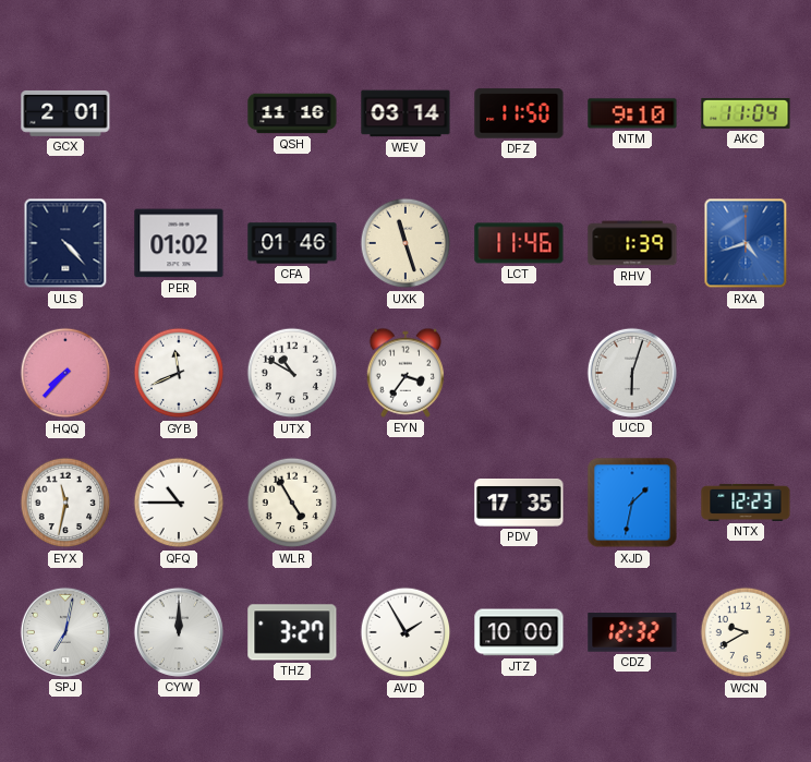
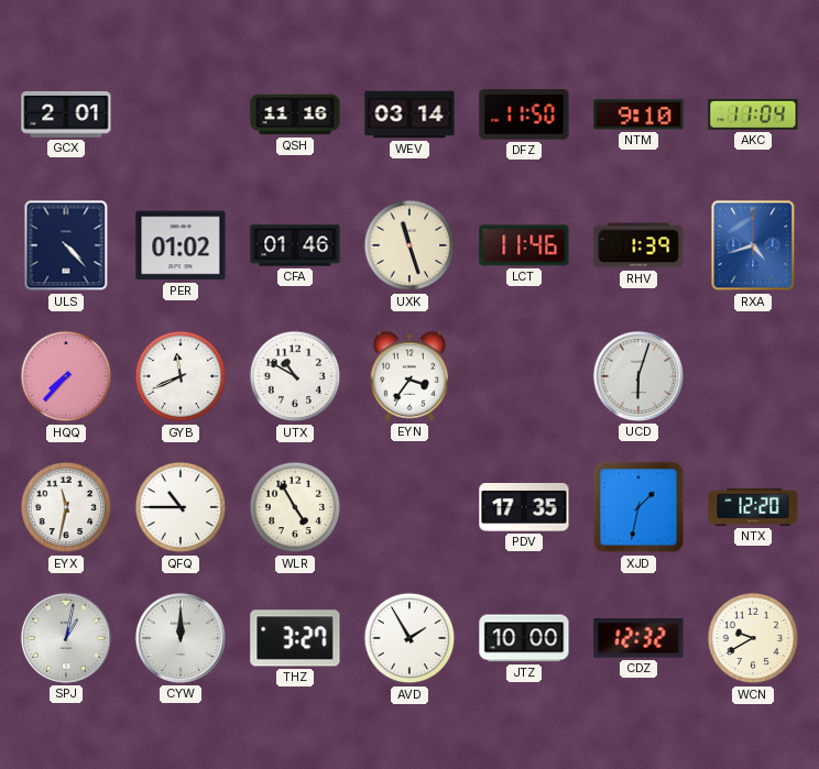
NTX: 12:23 -> 12:20 (753, 507)
SPJ: 7:02 -> 1:02 (66, 638)
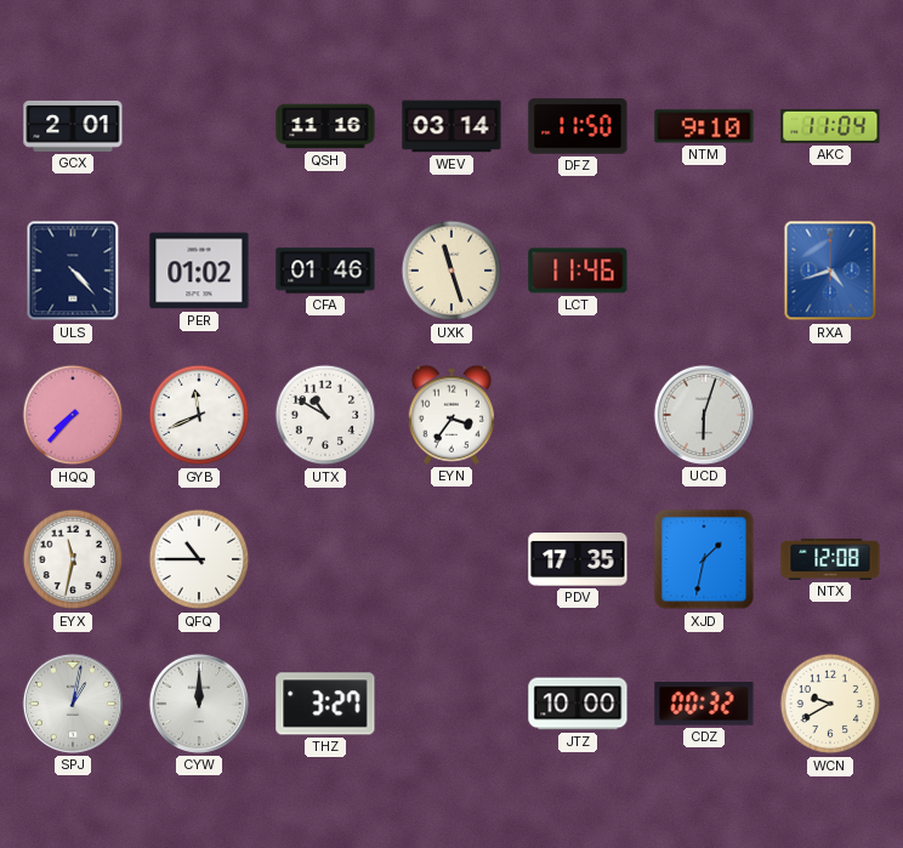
RHV: 1:39 -> none (638, 245)
WLR: 4:55 -> none (295, 507)
NTX: 12:20 -> 12:08 (830, 559)
AVD: 1:55 -> none (409, 638)
CDZ: 12:32 -> 00:32 (704, 704)
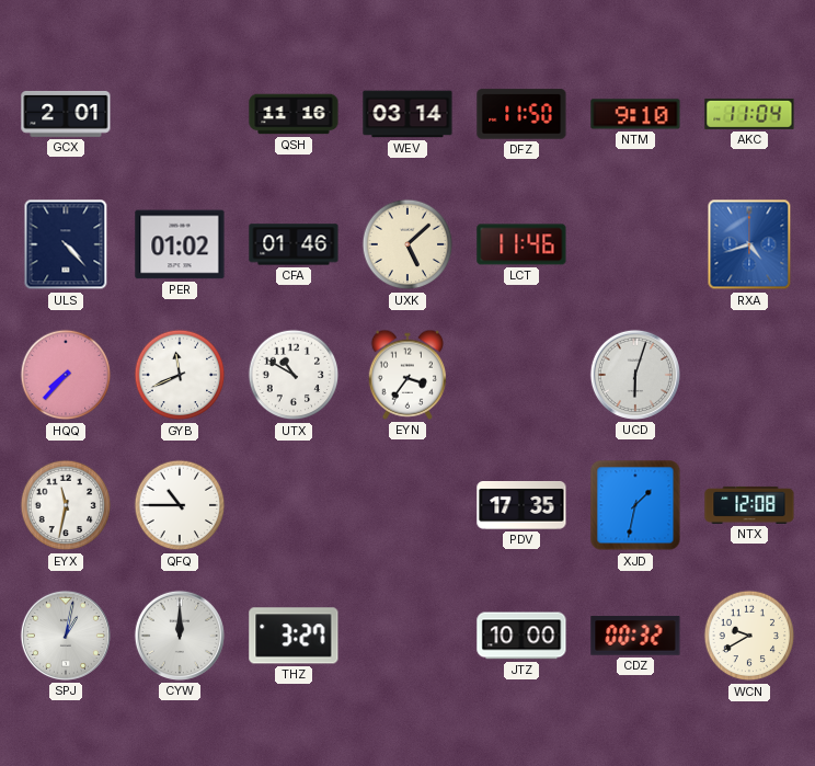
UXK: 11:27 -> 5:08 (407, 244)
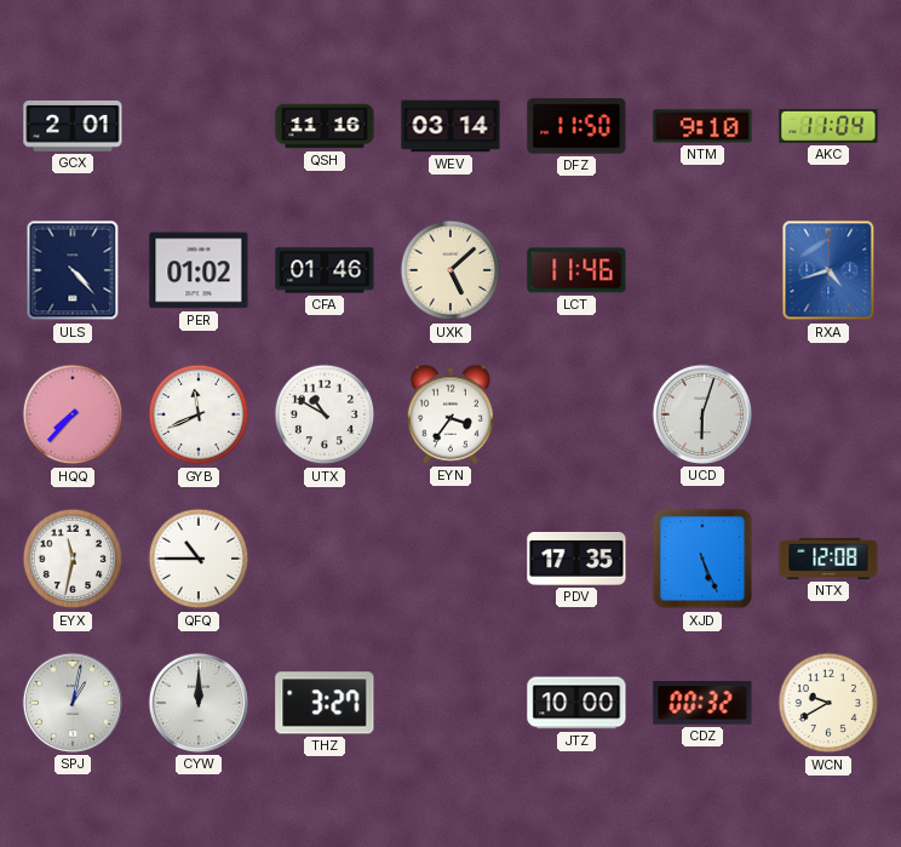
XJD: 1:32 -> 5:26 (702, 559)
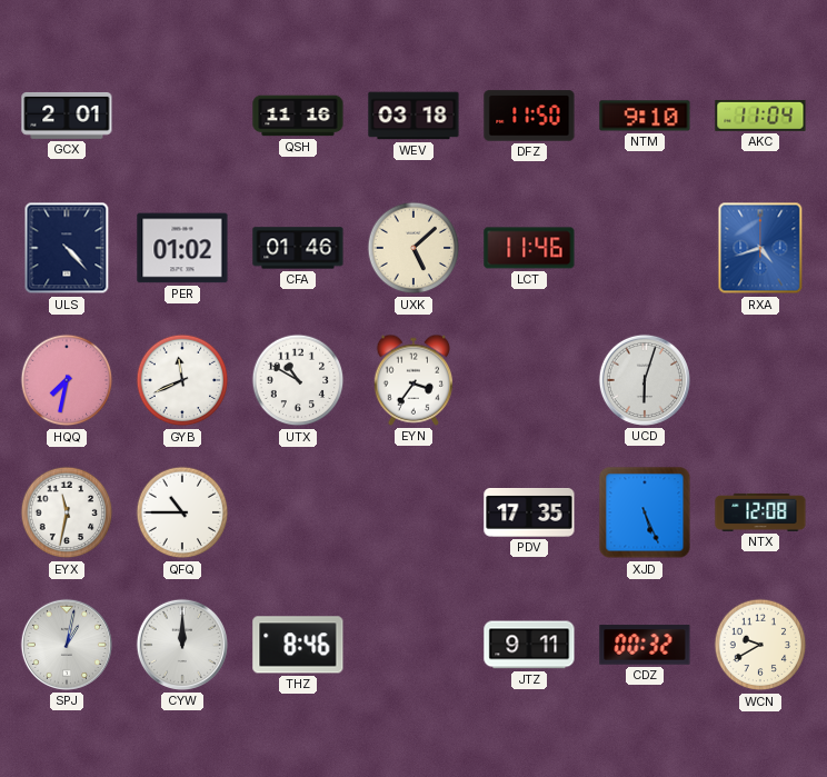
WEV: 03:14 -> 03:18 (413, 116)
HQQ: 7:37 -> 7:32 (67, 380)
THZ: 3:27 -> 8:46 (298, 645)
JTZ: 10:00 -> 9:11 (529, 645)
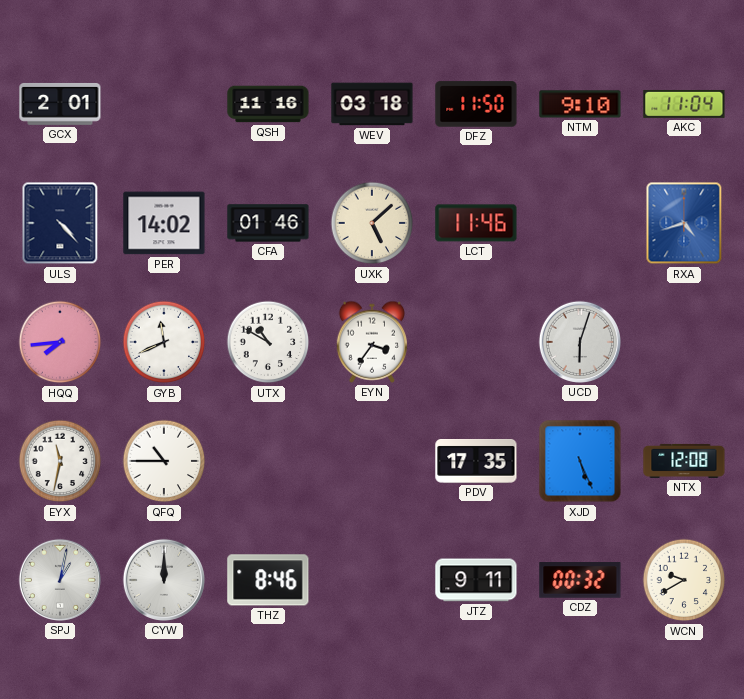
PER: 01:02 -> 14:02 (164, 223)
HQQ: 7:32 -> 7:44 (60, 342)
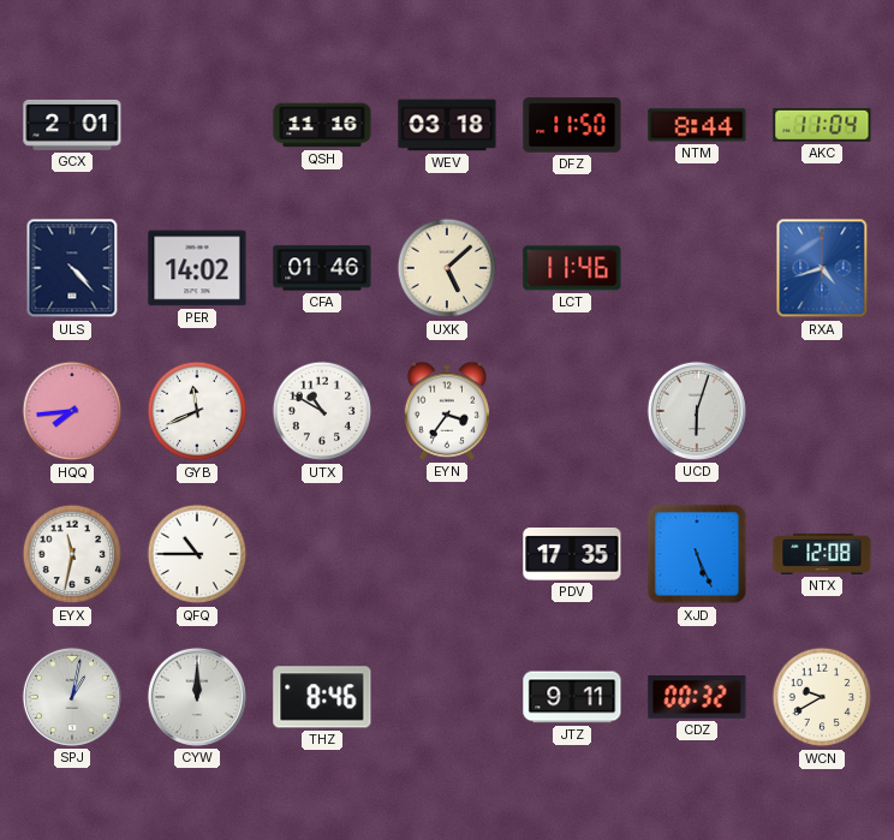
NTM: 9:10 -> 8:44 (697, 125)
